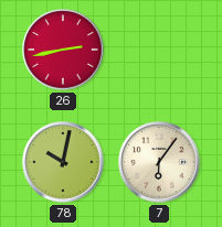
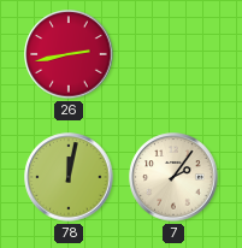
78: 10:02 -> 12:02 (69, 177)
7: 6:06 -> 2:06 (173, 177)
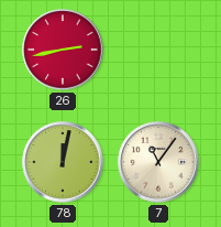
7: 2:06 -> 11:06 (158, 162)
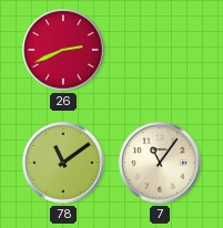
26: 2:43 -> 2:41 (63, 50)
78: 12:02 -> 11:09 (63, 163)
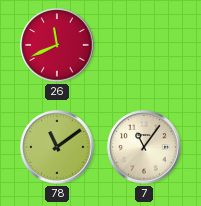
26: 2:41 -> 11:41 (57, 45)
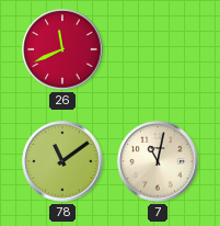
7: 11:06 -> 11:02 (158, 161)
